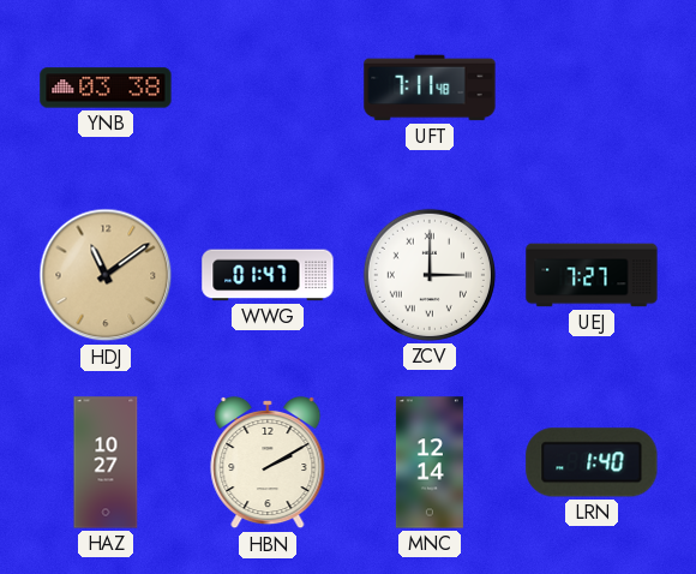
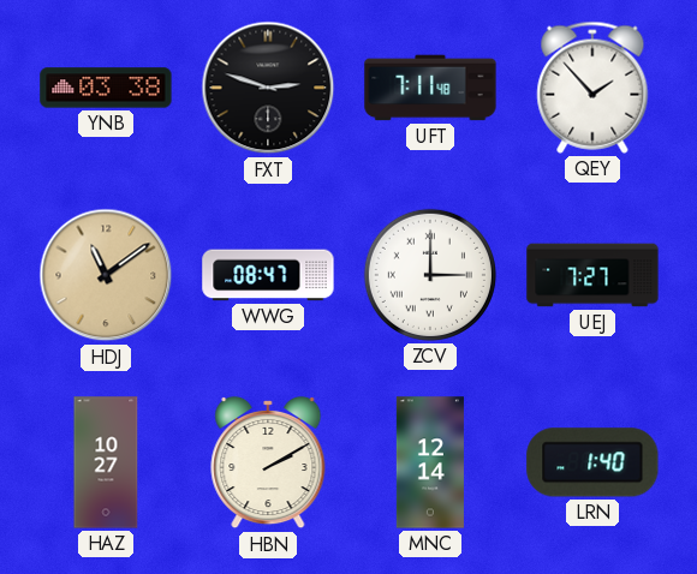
FXT: none -> 2:48 (268, 88)
QEY: none -> 1:53 (592, 88)
WWG: 01:47 -> 08:47 (268, 275)
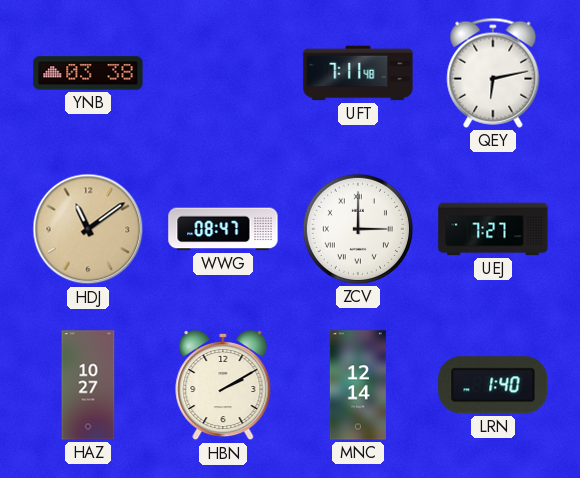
FXT: 2:48 -> none (268, 88)
QEY: 1:53 -> 6:13 (493, 73)
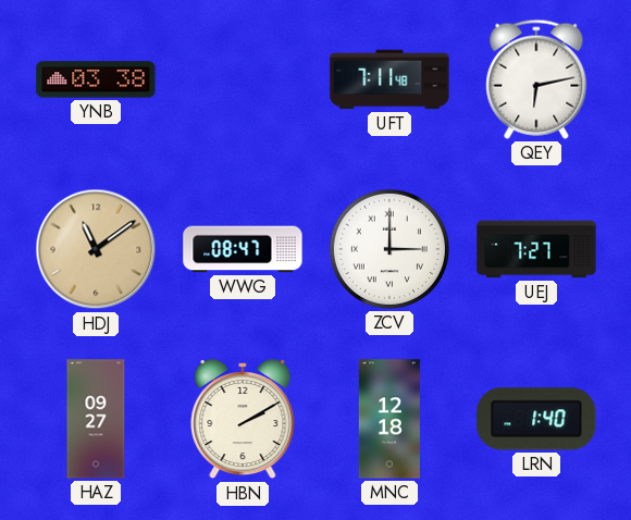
HAZ: 10:27 -> 09:27 (96, 419)
MNC: 12:14 -> 12:18 (389, 419)
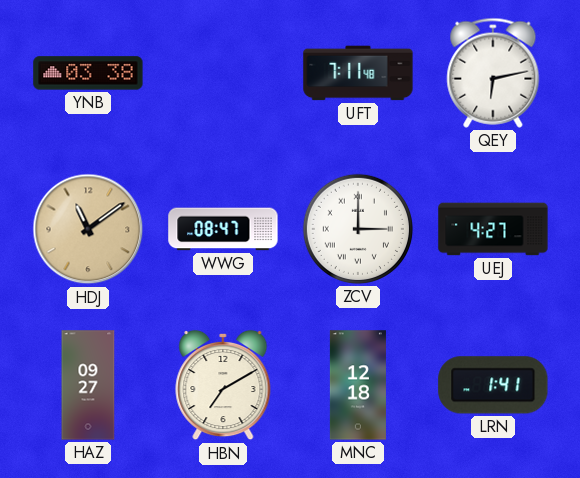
UEJ: 7:27 -> 4:27 (493, 229)
HBN: 2:10 -> 7:10 (223, 385)
LRN: 1:40 -> 1:41 (493, 385)
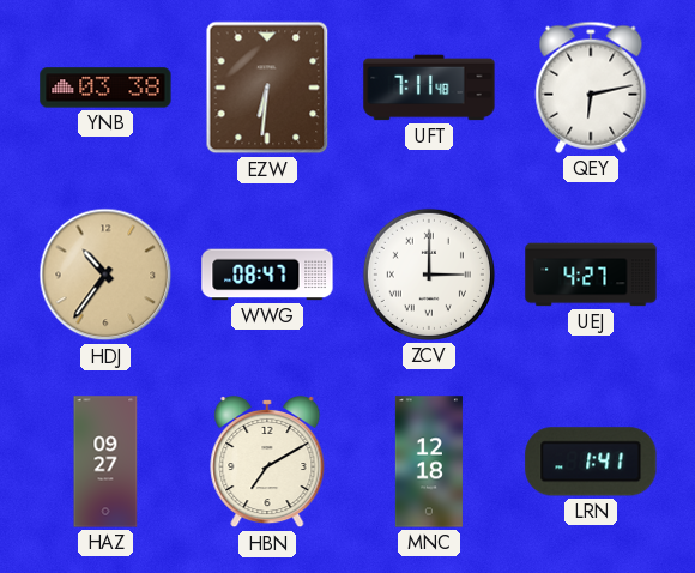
EZW: none -> 6:31 (267, 88)
HDJ: 11:09 -> 10:36 (105, 275)
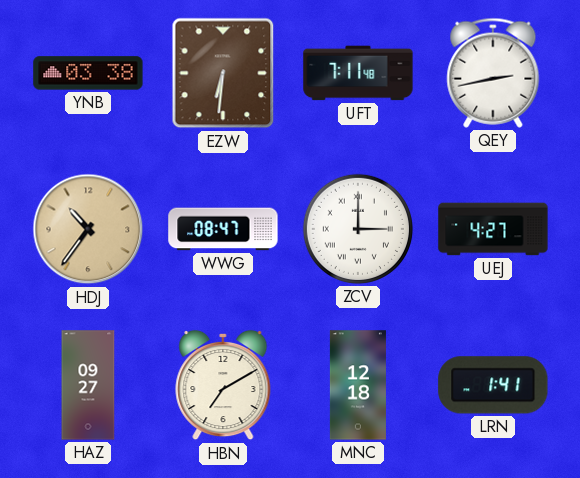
QEY: 6:13 -> 2:43 (493, 73)
